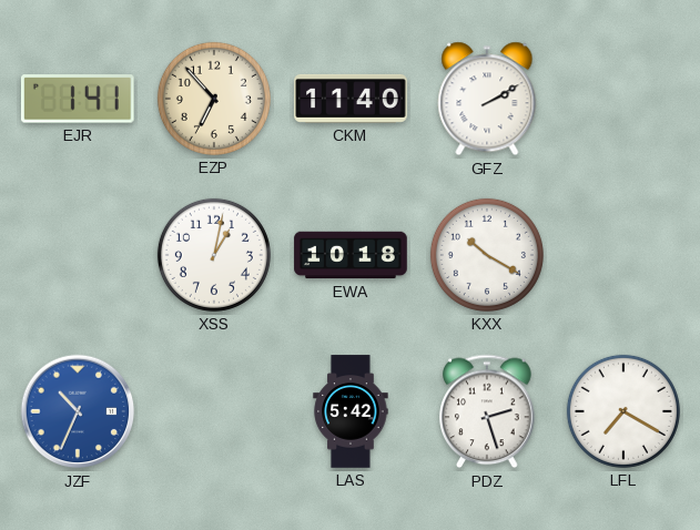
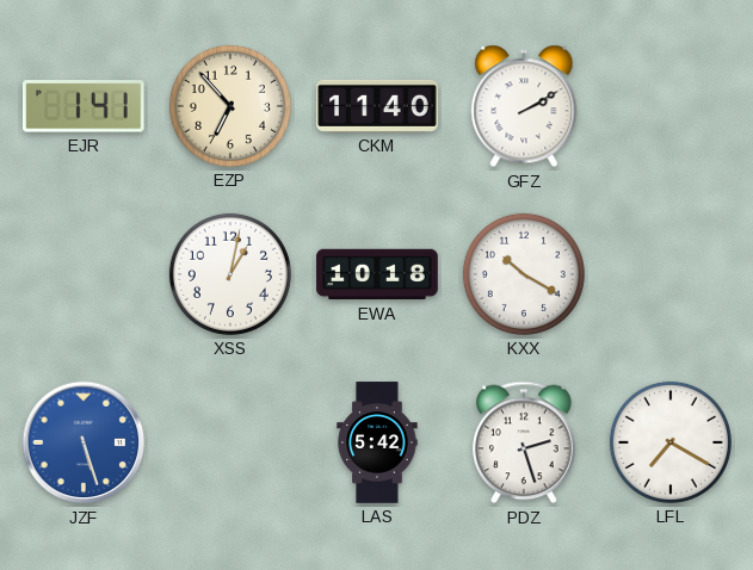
JZF: 10:34 -> 5:27 (84, 442)
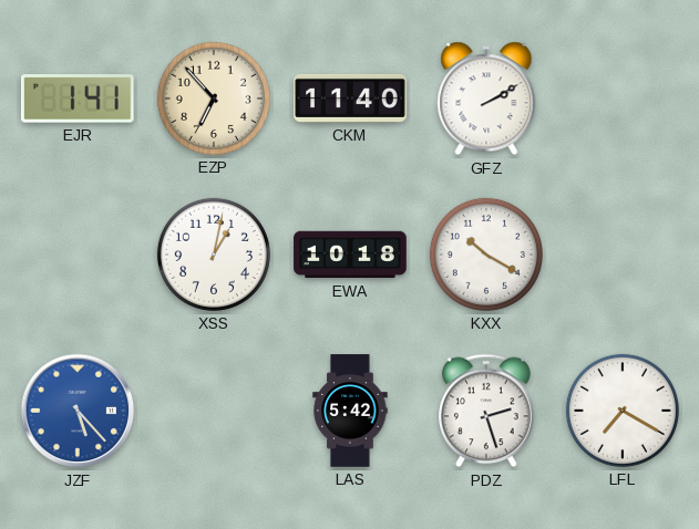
JZF: 5:27 -> 5:23 (78, 411)
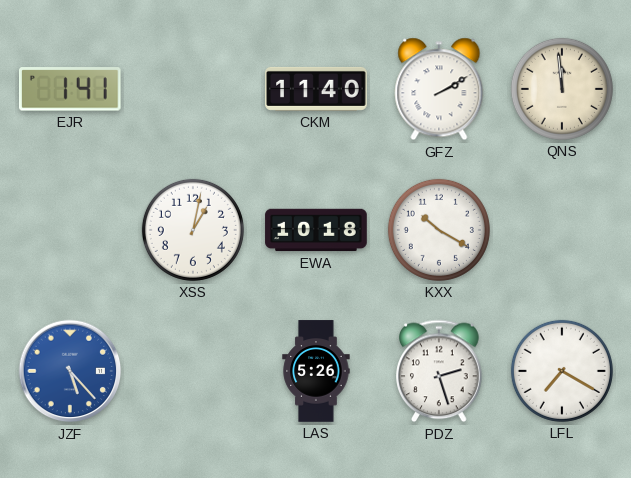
EZP: 6:53 -> none (214, 98)
QNS: none -> 11:59 (562, 89)
LAS: 5:42 -> 5:26 (316, 371)
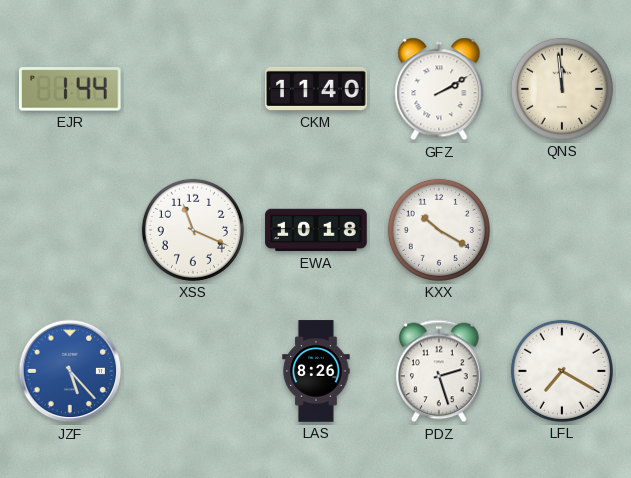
EJR: 1:41 -> 1:44 (70, 89)
XSS: 1:02 -> 11:19 (193, 230)
LAS: 5:26 -> 8:26 (316, 371)
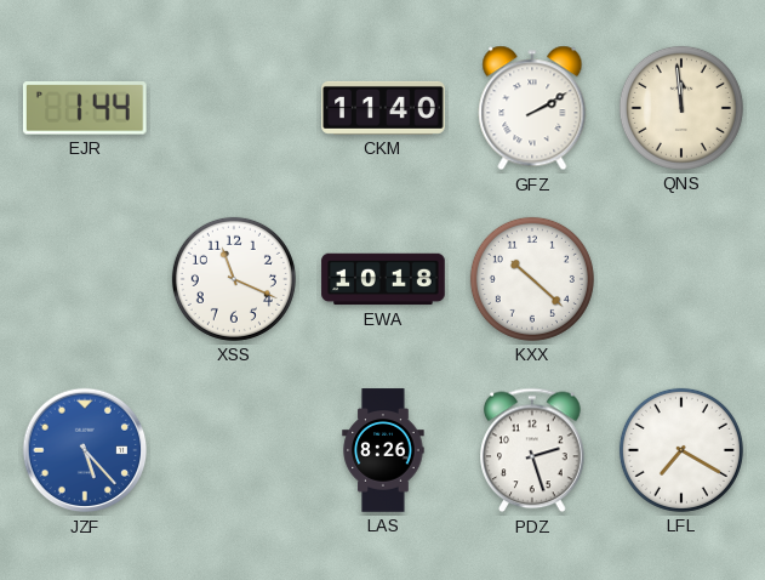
KXX: 10:20 -> 10:22 (532, 279)
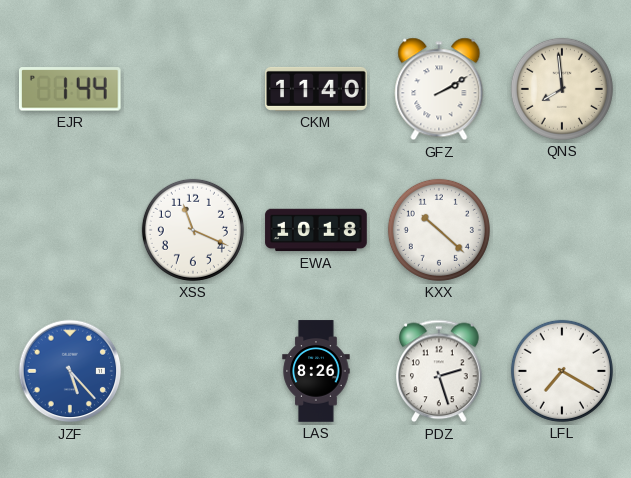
QNS: 11:59 -> 7:59 (562, 89)
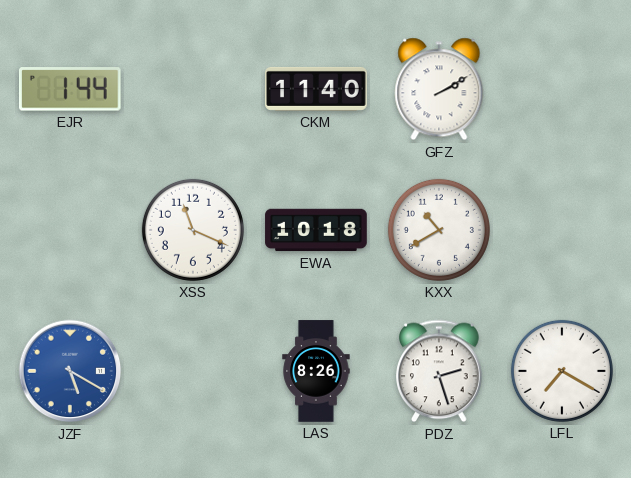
QNS: 7:59 -> none (562, 89)
KXX: 10:22 -> 10:40 (439, 230)
JZF: 5:23 -> 5:20 (70, 371)
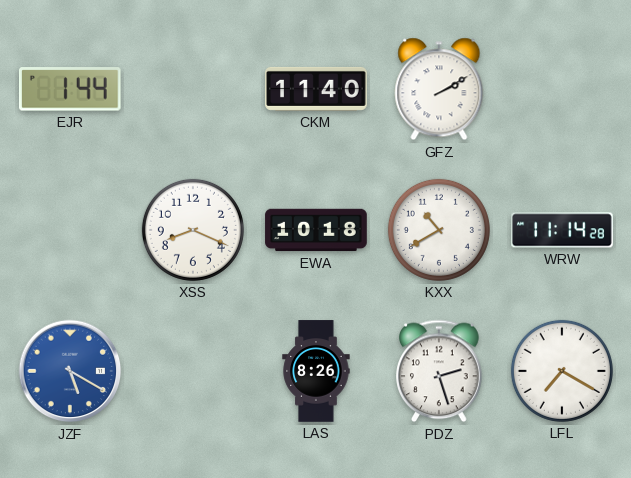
XSS: 11:19 -> 8:19 (193, 230)
WRW: none -> 11:14 (562, 230)
